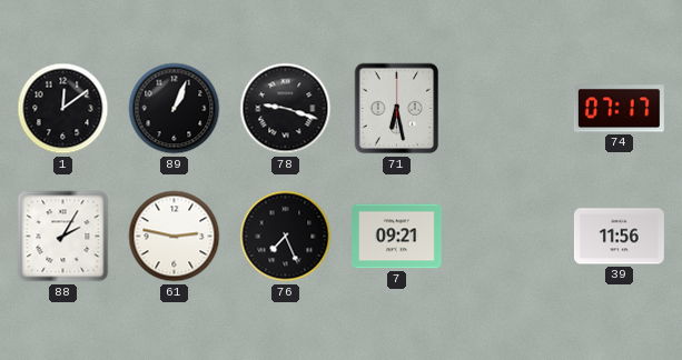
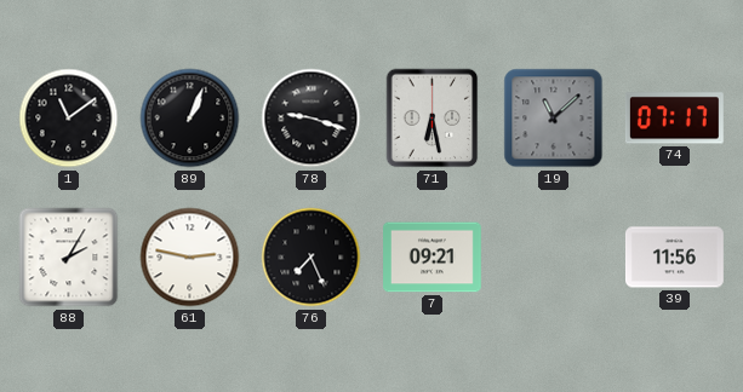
1: 12:09 -> 11:09 (69, 119)
19: none -> 11:08 (554, 119)
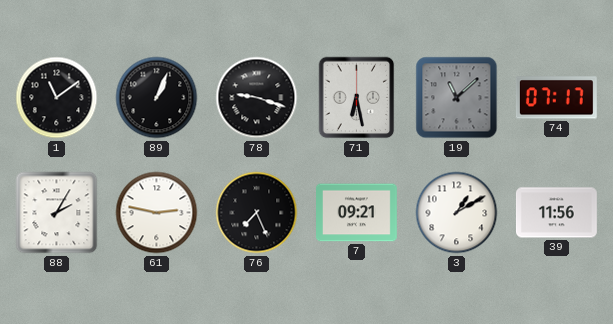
3: none -> 1:10 (457, 213)
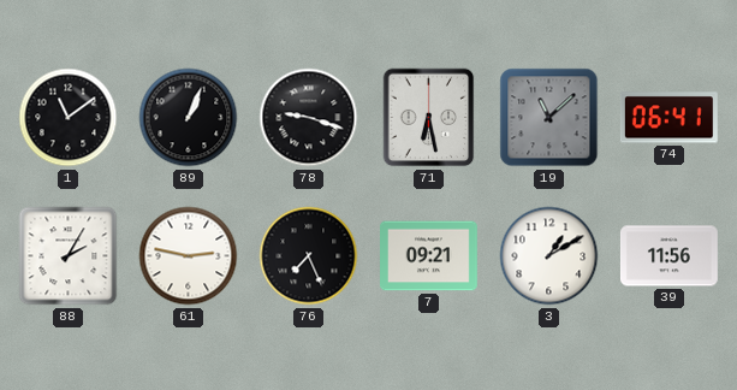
74: 07:17 -> 06:41 (668, 118)
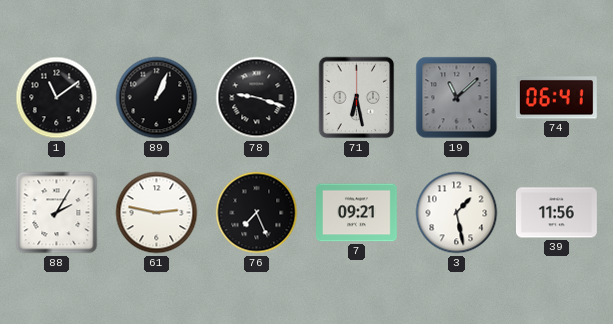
3: 1:10 -> 1:28 (457, 213)
